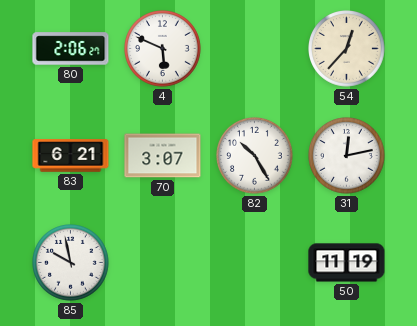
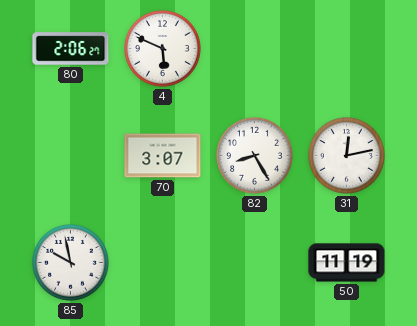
54: 12:37 -> none (347, 49)
83: 6:21 -> none (71, 156)
82: 10:25 -> 8:25 (255, 156)
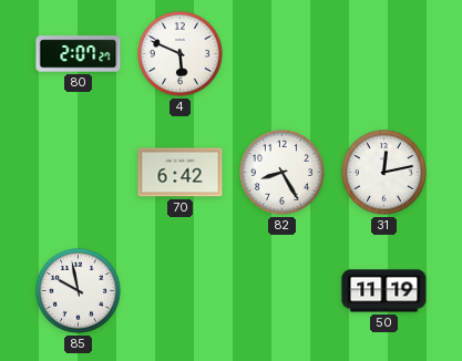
80: 2:06 -> 2:07 (79, 54)
70: 3:07 -> 6:42 (181, 173)
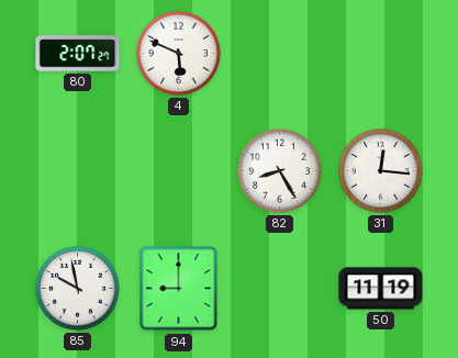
70: 6:42 -> none (181, 173)
31: 12:13 -> 12:16 (381, 171)
94: none -> 9:00 (179, 289)
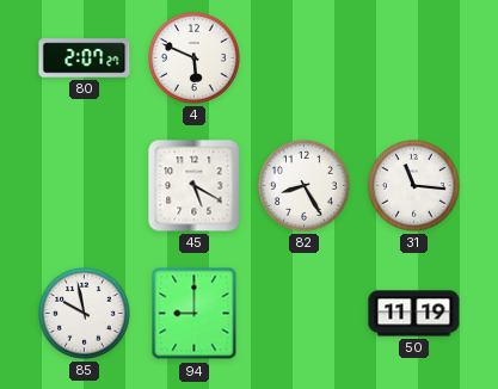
45: none -> 5:20 (195, 186)
31: 12:16 -> 11:16 (414, 186)
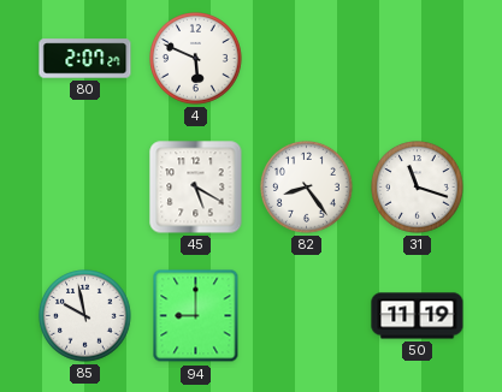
82: 8:25 -> 8:24 (307, 188)
31: 11:16 -> 11:18 (418, 188)
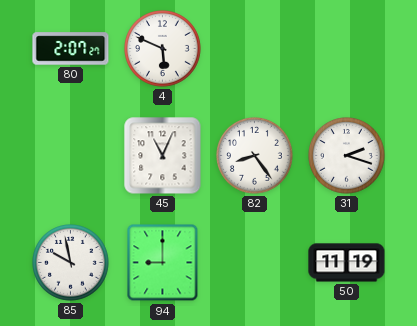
45: 5:20 -> 11:04 (163, 156)
31: 11:18 -> 2:18 (347, 156)
